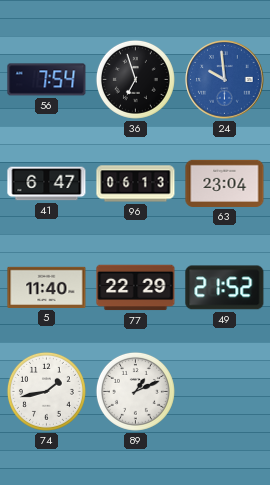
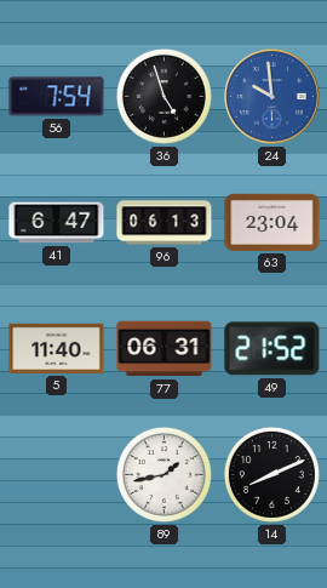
36: 6:57 -> 4:57 (163, 96)
77: 22:29 -> 06:31 (165, 349)
74: 1:43 -> none (46, 391)
89: 1:11 -> 1:43 (163, 474)
14: none -> 8:11 (271, 474)
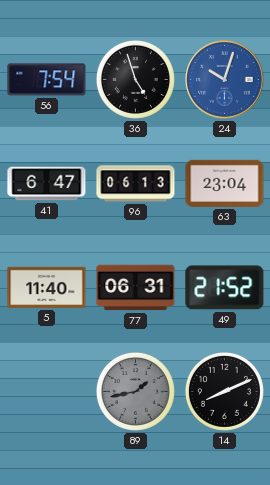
24: 9:59 -> 10:03 (225, 80)
89 dial: white -> grey (135, 391)
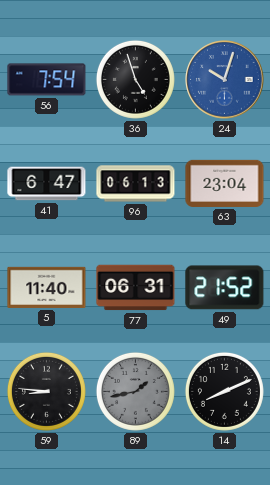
59: none -> 8:46 (46, 391)
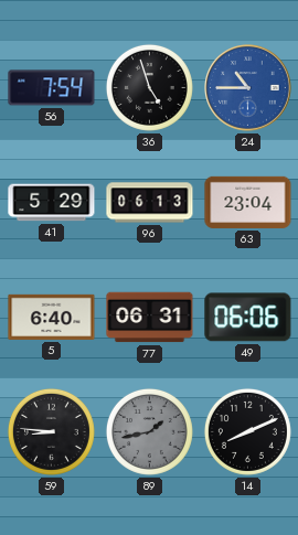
24: 10:03 -> 10:45 (248, 88)
41: 6:47 -> 5:29 (52, 203)
5: 11:40 -> 6:40 (52, 317)
49: 21:52 -> 06:06 (248, 318)
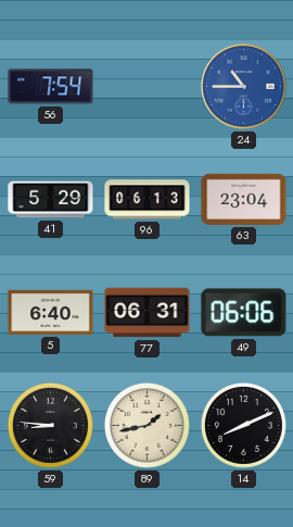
36: 4:57 -> none (149, 87)
89 dial: grey -> cream (146, 425)
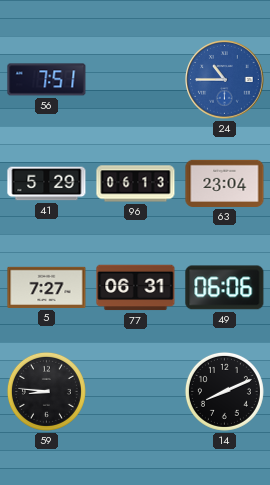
56: 7:54 -> 7:51 (47, 80)
5: 6:40 -> 7:27 (47, 287)
89: 1:43 -> none (146, 425)
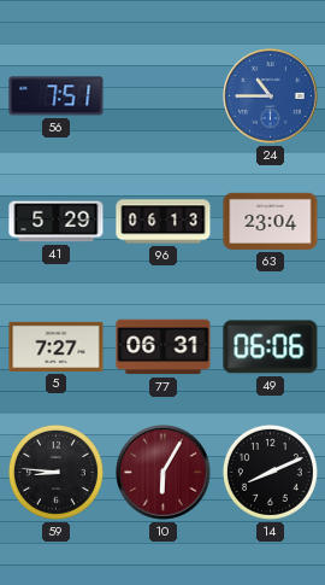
10: none -> 6:05 (164, 473)
